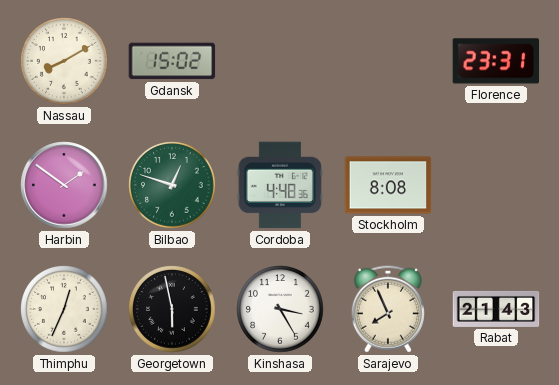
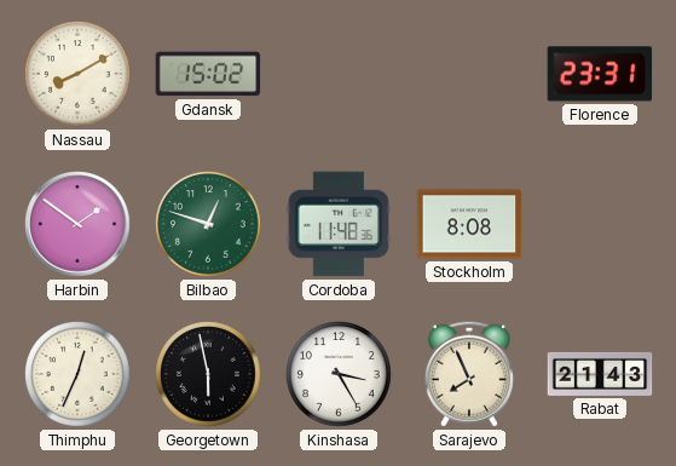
Cordoba: 4:48 -> 11:48 (339, 224)
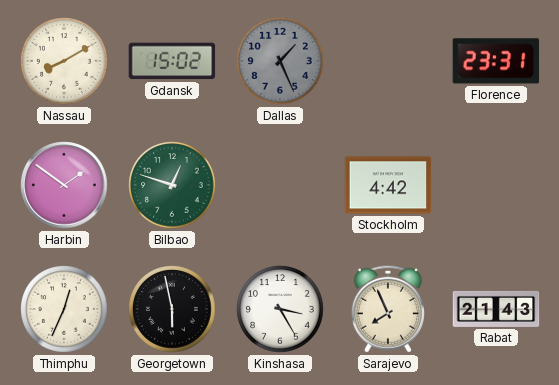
Dallas: none -> 1:26 (280, 61)
Cordoba: 11:48 -> none (339, 224)
Stockholm: 8:08 -> 4:42 (388, 185)
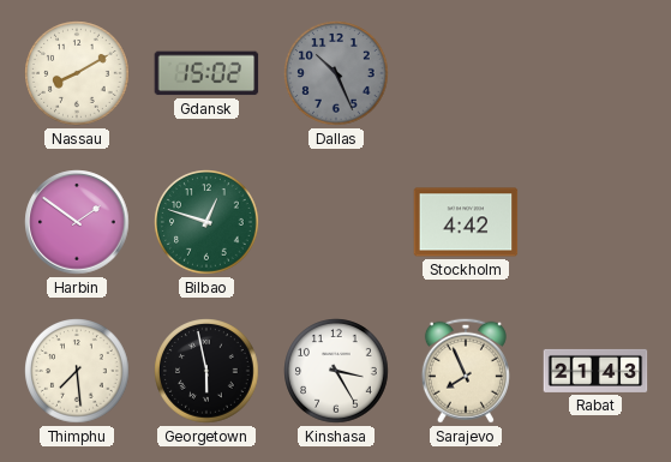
Dallas: 1:26 -> 10:26 (336, 73)
Florence: 23:31 -> none (496, 61)
Thimphu: 12:34 -> 7:29 (77, 371)
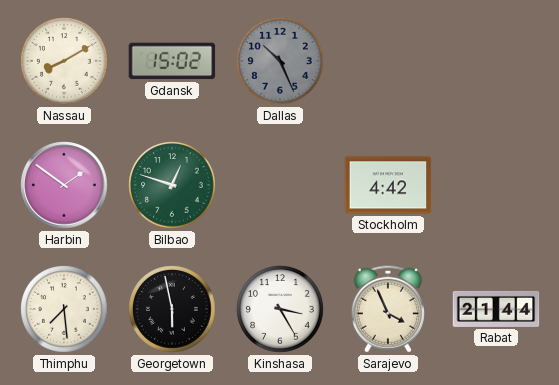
Sarajevo: 7:56 -> 3:56 (388, 309)
Rabat: 21:43 -> 21:44 (496, 309)
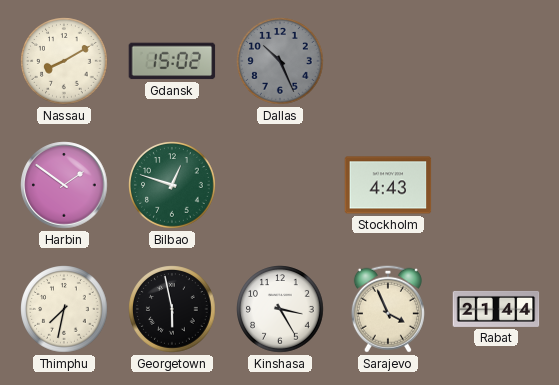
Stockholm: 4:42 -> 4:43 (388, 185)
Thimphu: 7:29 -> 7:32 (64, 309)
